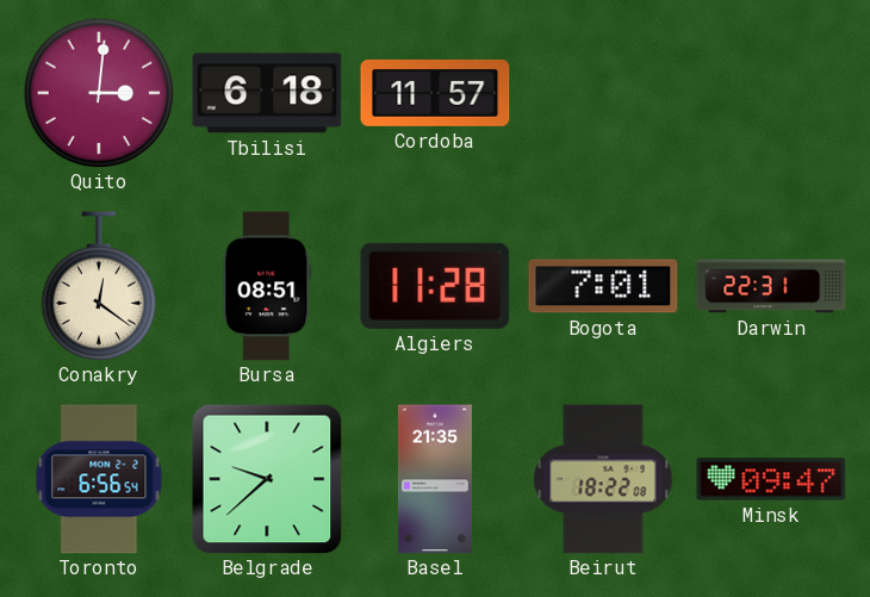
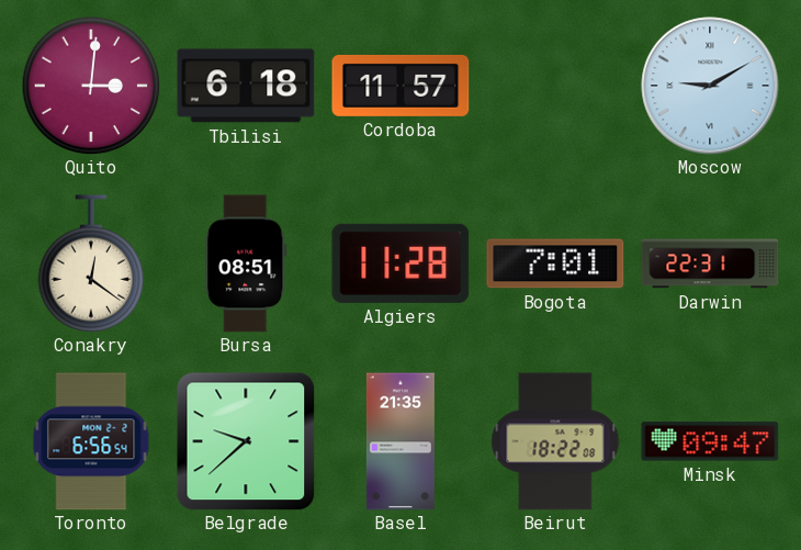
Moscow: none -> 9:10 (710, 86)
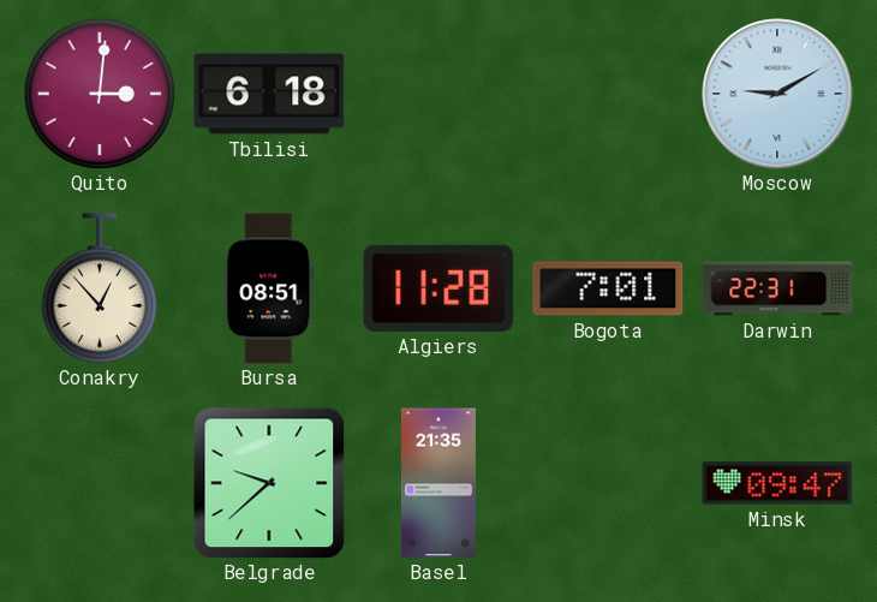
Cordoba: 11:57 -> none (400, 86)
Conakry: 12:21 -> 12:53 (100, 288)
Toronto: 6:56 -> none (91, 441)
Beirut: 18:22 -> none (555, 441)
